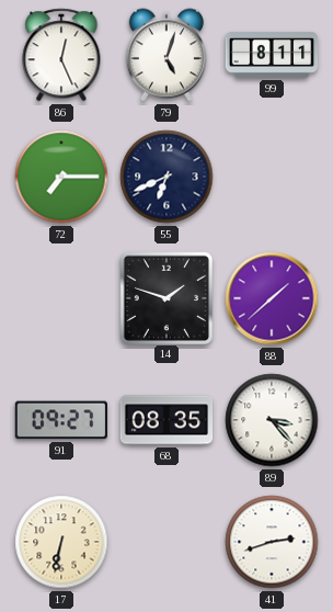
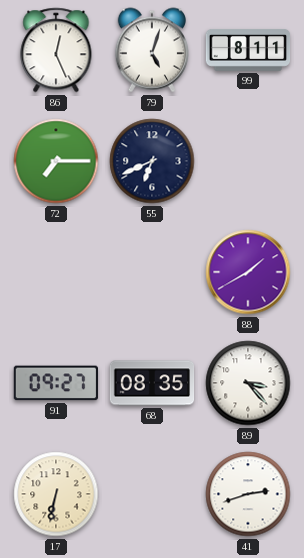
14: 1:48 -> none (165, 297)
88: 1:38 -> 1:40 (248, 272)
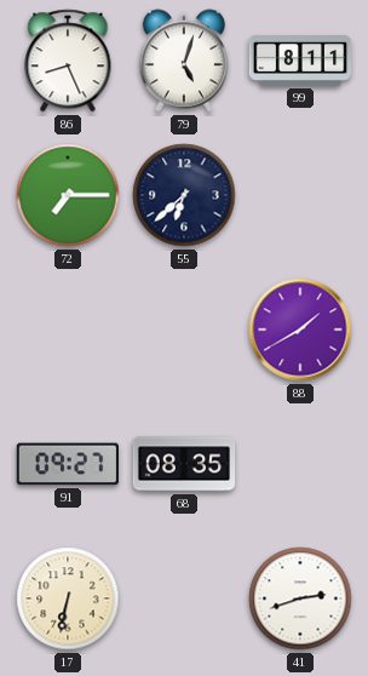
86: 12:26 -> 8:26 (68, 61)
55: 6:41 -> 6:38 (184, 195)
89: 3:23 -> none (248, 383)
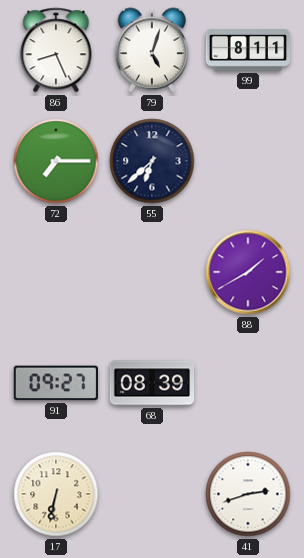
68: 08:35 -> 08:39 (152, 383)
